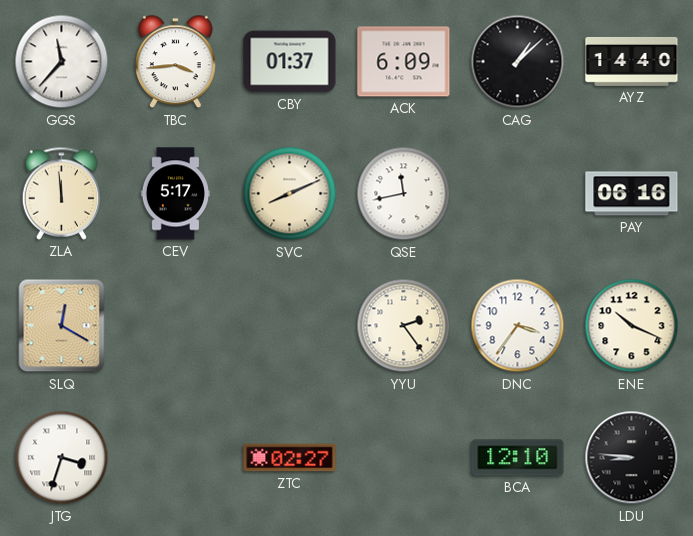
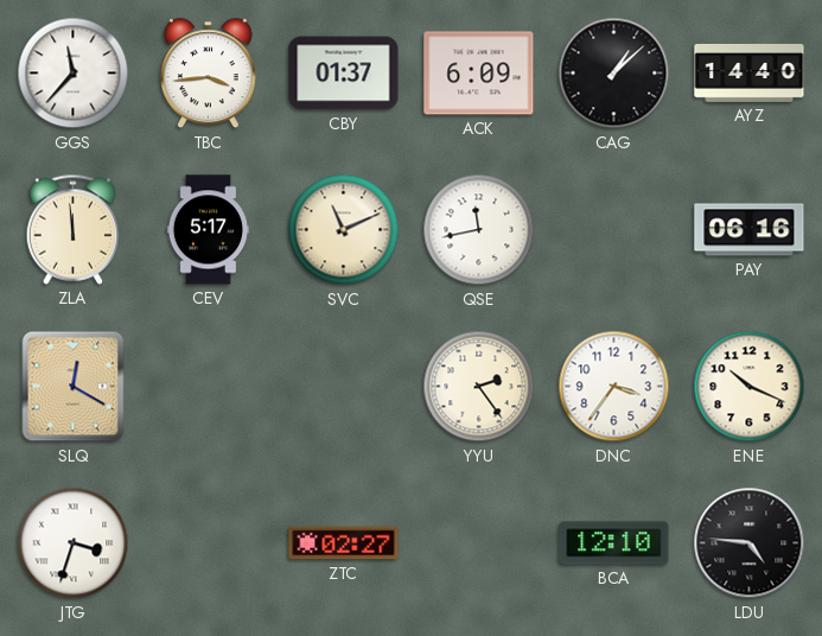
SVC: 8:11 -> 11:11 (344, 230)
LDU: 8:46 -> 4:46 (750, 543)
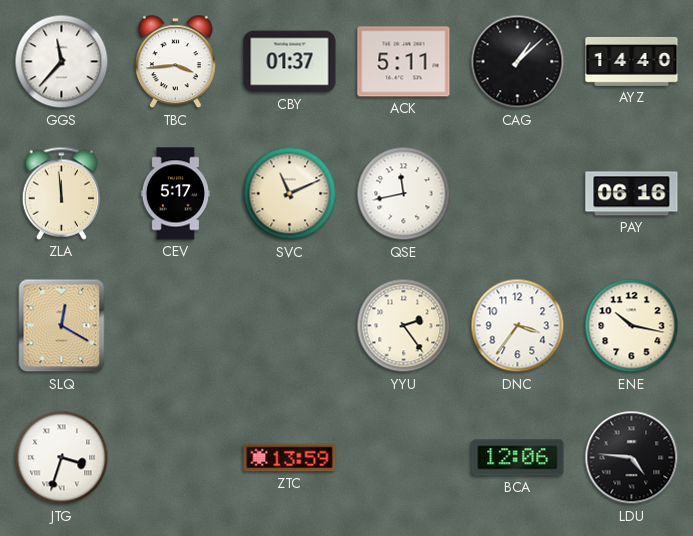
ACK: 6:09 -> 5:11 (404, 62)
ENE: 10:19 -> 10:17 (632, 326)
ZTC: 02:27 -> 13:59 (290, 458)
BCA: 12:10 -> 12:06 (518, 458)
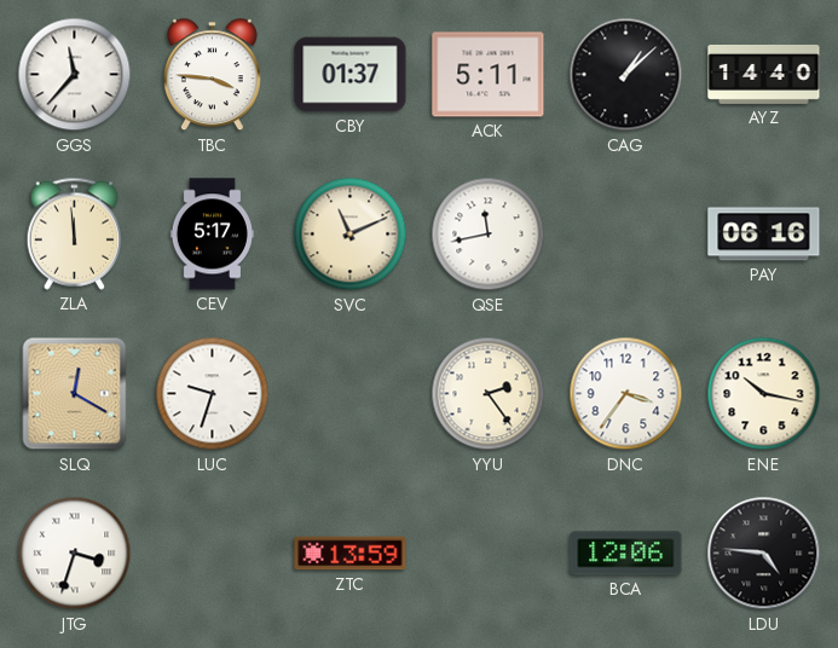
TBC: 3:44 -> 3:46 (212, 75)
LUC: none -> 9:33 (213, 394)
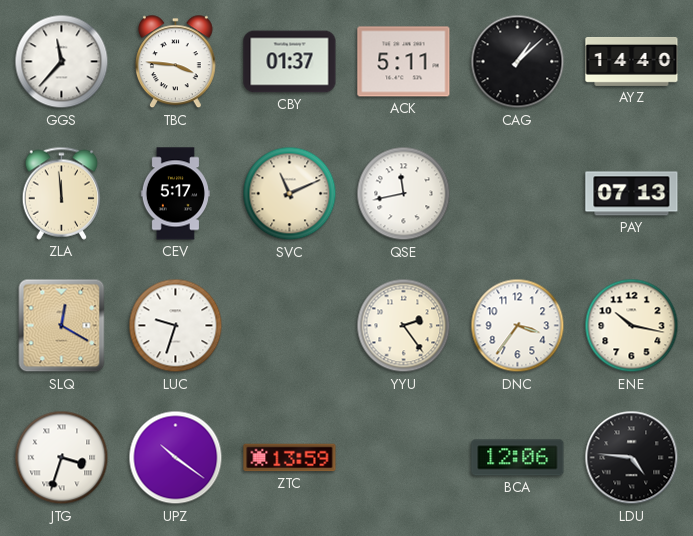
PAY: 06:16 -> 07:13 (632, 194)
UPZ: none -> 10:21 (176, 458)
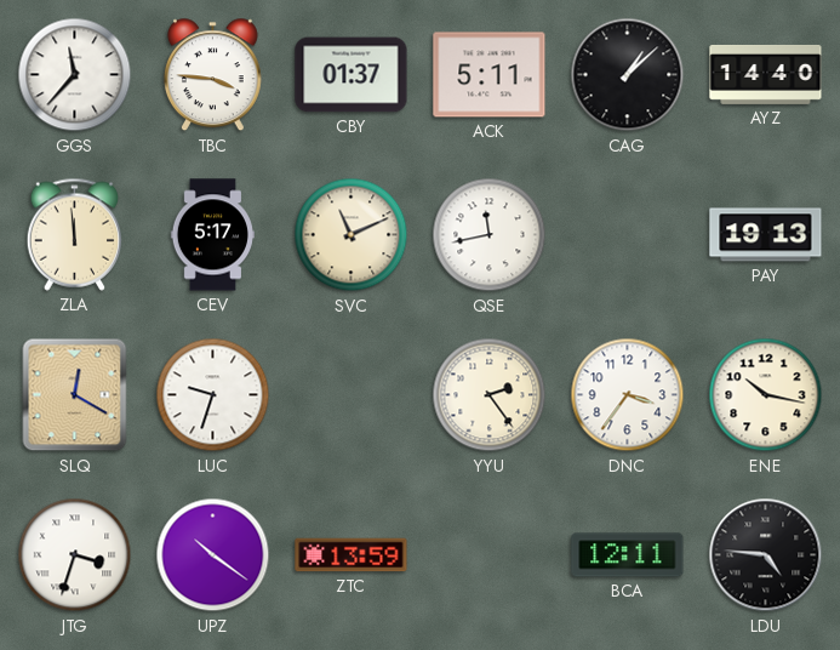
PAY: 07:13 -> 19:13 (766, 235)
BCA: 12:06 -> 12:11 (628, 555)
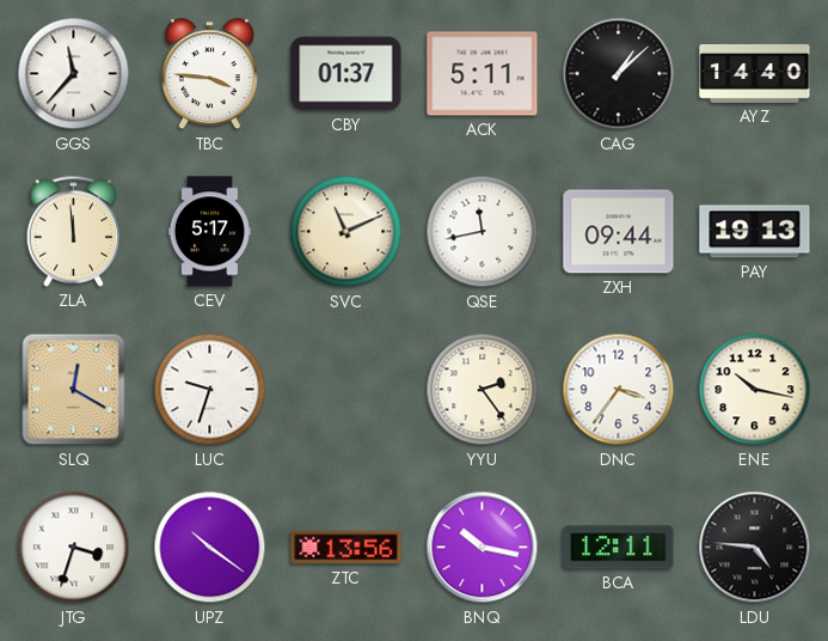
ZXH: none -> 09:44 (619, 232)
ZTC: 13:59 -> 13:56 (346, 548)
BNQ: none -> 10:17 (483, 548)
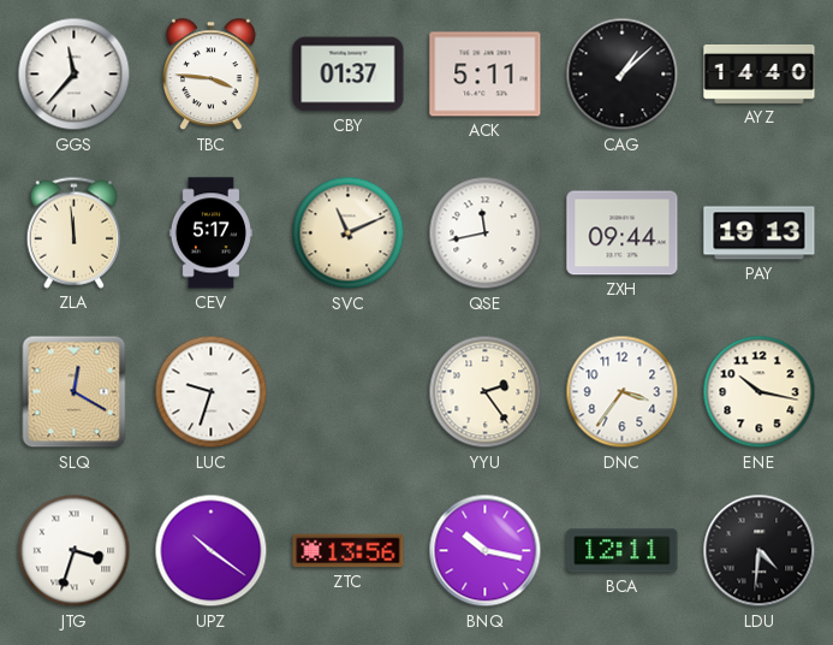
LDU: 4:46 -> 4:31 (760, 551)
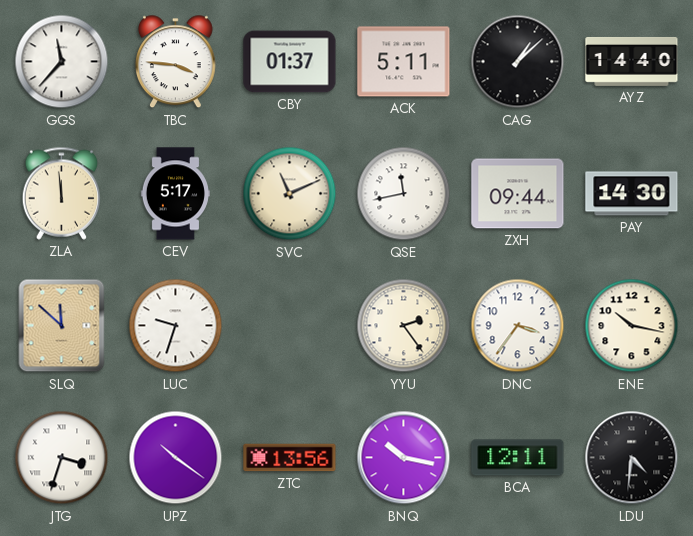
PAY: 19:13 -> 14:30 (632, 194)
SLQ: 12:20 -> 11:52 (62, 326)
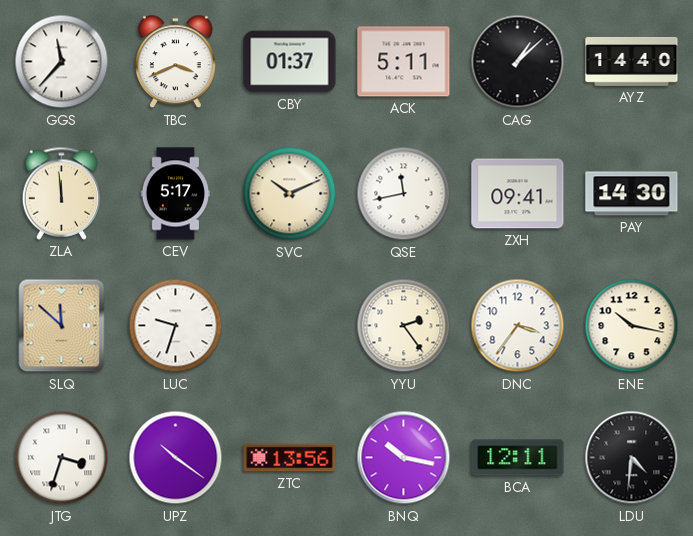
TBC: 3:46 -> 3:41 (175, 62)
SVC: 11:11 -> 10:11 (290, 194)
ZXH: 09:44 -> 09:41 (518, 194)
